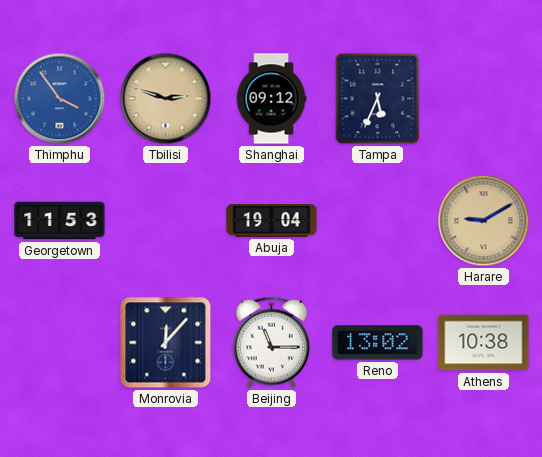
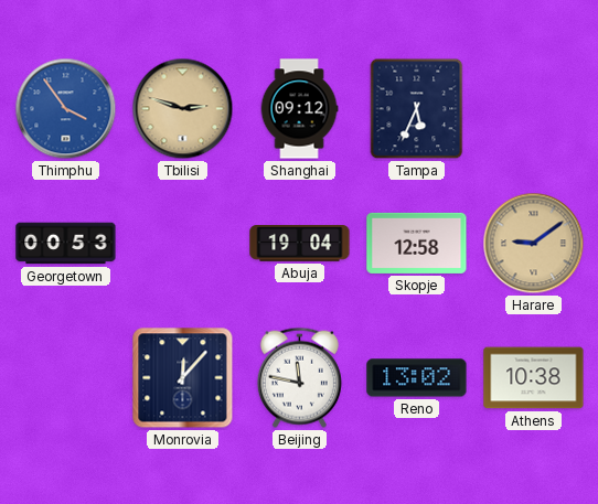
Georgetown: 11:53 -> 00:53 (66, 244)
Skopje: none -> 12:58 (417, 243)
Harare: 9:10 -> 9:09 (534, 244)
Beijing: 11:15 -> 11:47 (299, 377)
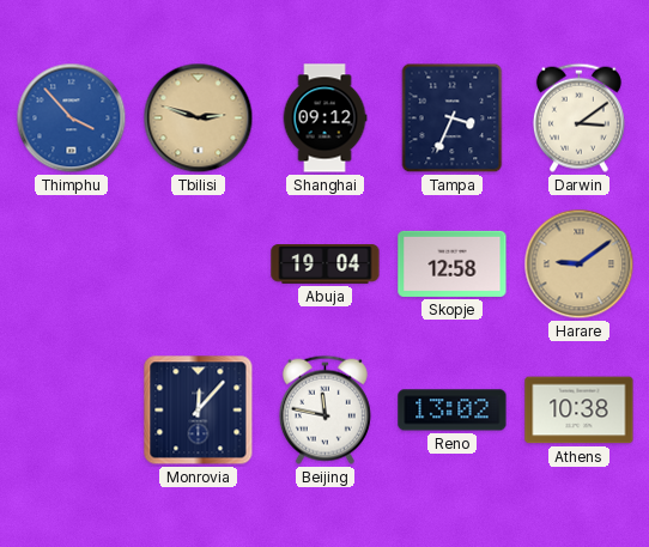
Thimphu: 3:54 -> 3:53 (72, 118)
Tampa: 5:34 -> 3:34 (453, 118)
Darwin: none -> 3:09 (578, 117)
Georgetown: 00:53 -> none (66, 244)
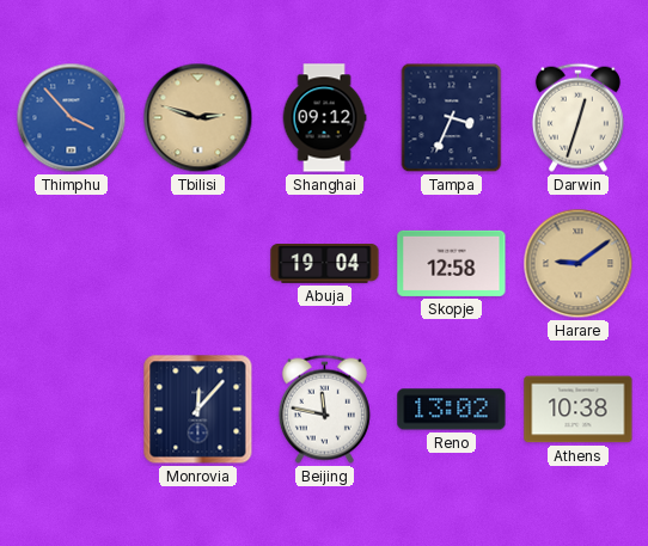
Darwin: 3:09 -> 12:33 (577, 117)
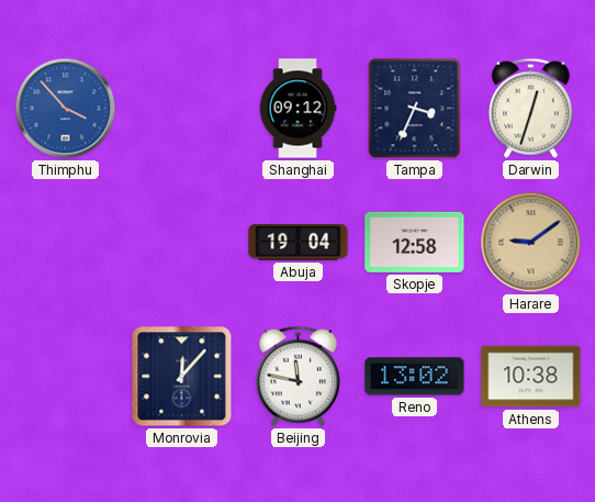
Tbilisi: 2:48 -> none (198, 118)
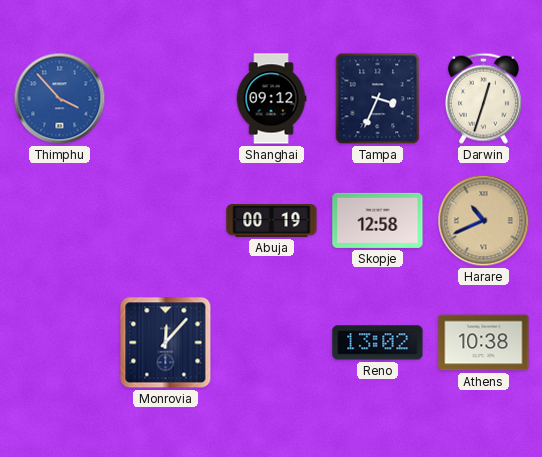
Abuja: 19:04 -> 00:19 (272, 221)
Harare: 9:09 -> 10:41 (484, 221)
Beijing: 11:47 -> none (297, 376)
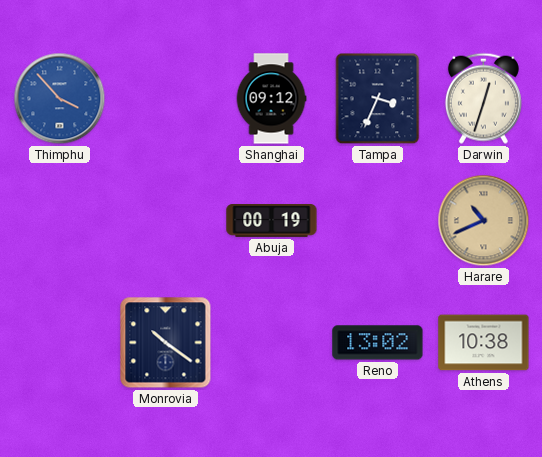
Skopje: 12:58 -> none (378, 220)
Monrovia: 12:07 -> 10:21 (166, 343)
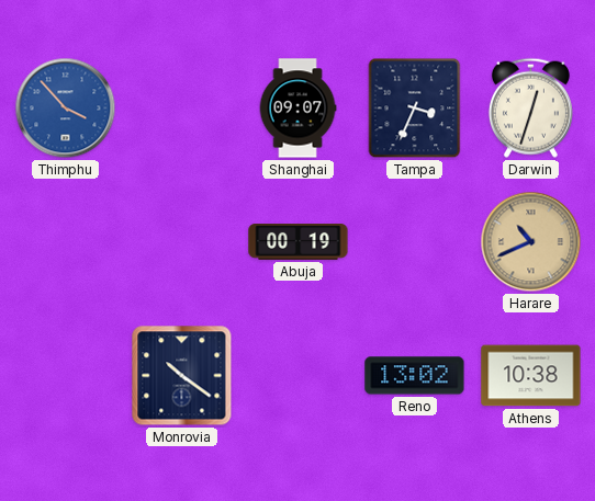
Shanghai: 09:12 -> 09:07 (297, 109)
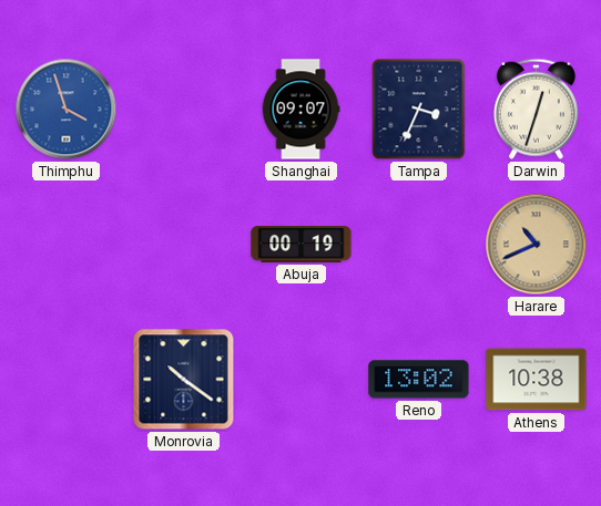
Thimphu: 3:53 -> 3:57 (67, 110)
